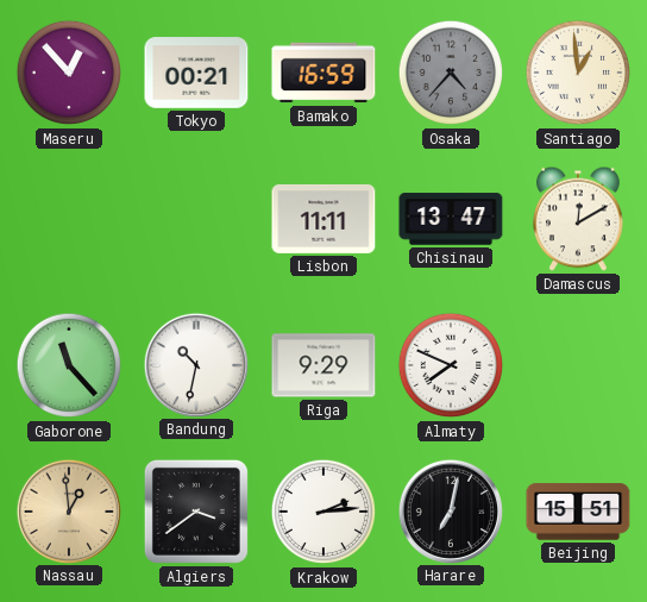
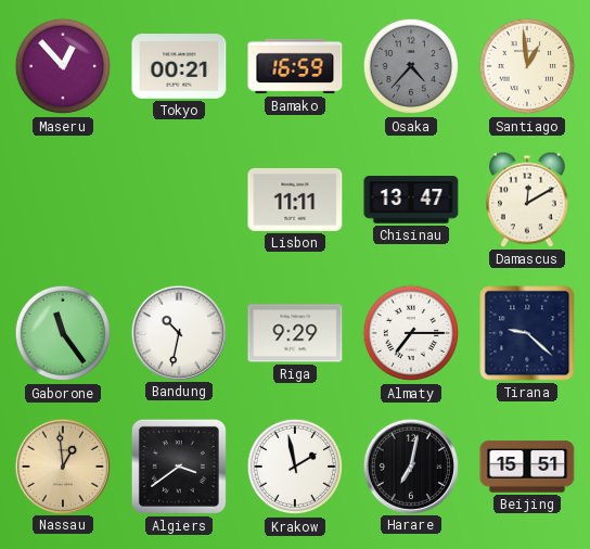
Gaborone: 11:23 -> 11:24 (63, 333)
Almaty: 7:49 -> 7:15 (411, 333)
Tirana: none -> 9:22 (527, 333)
Krakow: 2:14 -> 1:58 (295, 467)
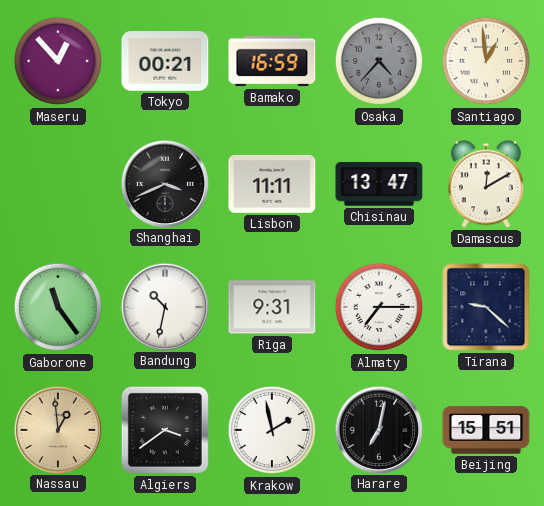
Shanghai: none -> 3:41 (164, 183)
Riga: 9:29 -> 9:31 (272, 307)
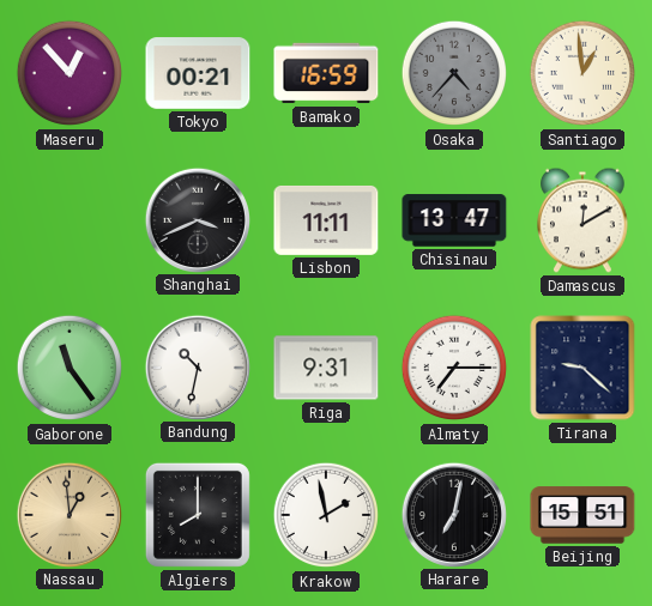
Algiers: 3:39 -> 8:00 (198, 515)
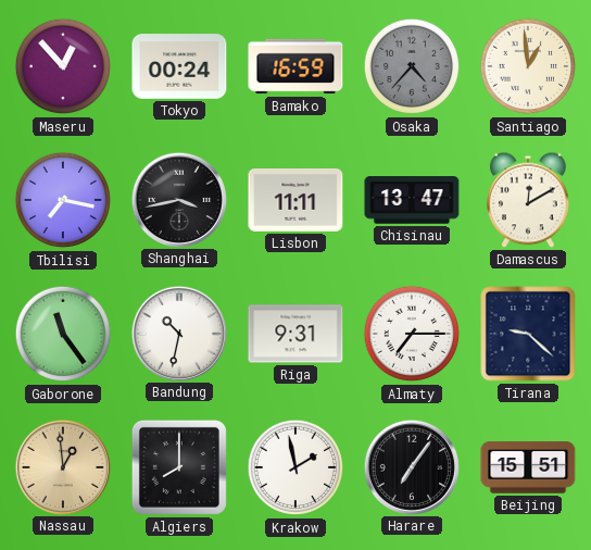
Tokyo: 00:21 -> 00:24 (179, 66)
Tbilisi: none -> 7:17 (63, 200)
Shanghai: 3:41 -> 3:43 (178, 199)
Harare: 7:02 -> 7:06 (411, 466)
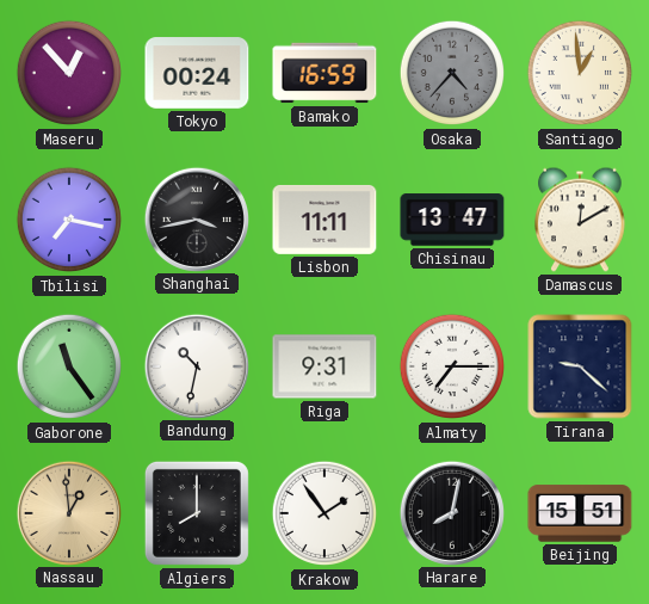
Krakow: 1:58 -> 1:54 (324, 513)
Harare: 7:06 -> 8:02 (451, 512)
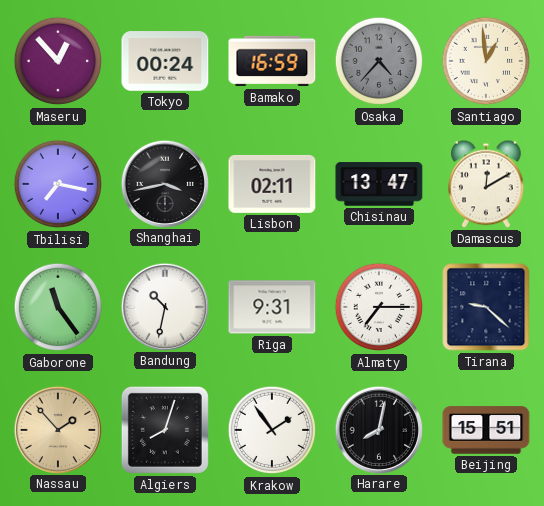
Lisbon: 11:11 -> 02:11 (272, 184)
Nassau: 12:59 -> 1:53 (57, 429)
Algiers: 8:00 -> 8:03 (165, 430)
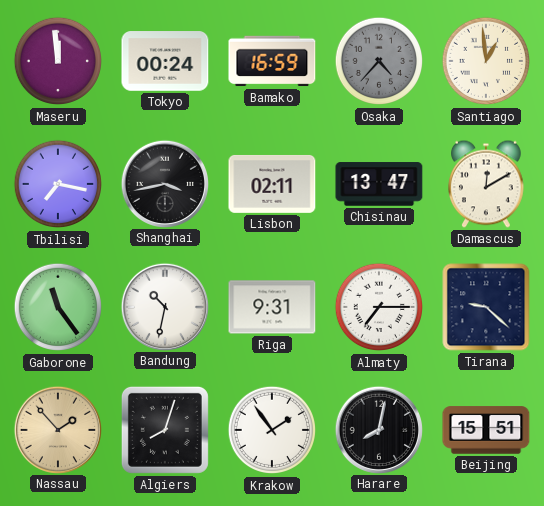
Maseru: 12:53 -> 11:59 (58, 61)
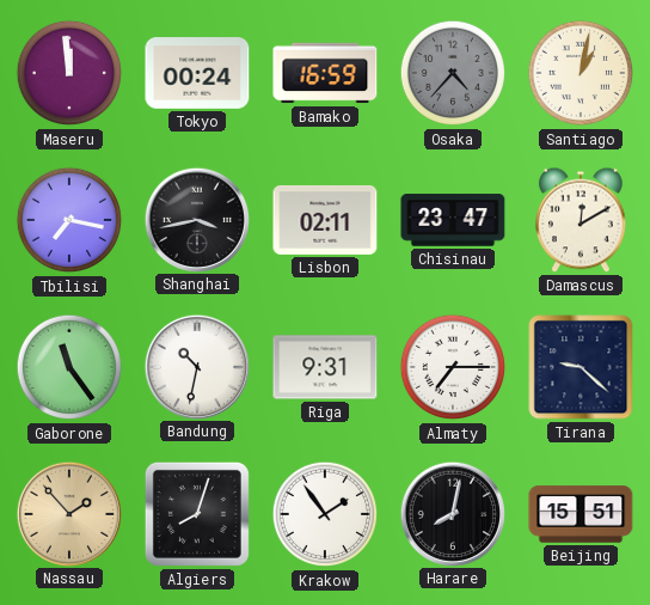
Santiago: 12:59 -> 1:02 (581, 73)
Chisinau: 13:47 -> 23:47 (453, 220)
